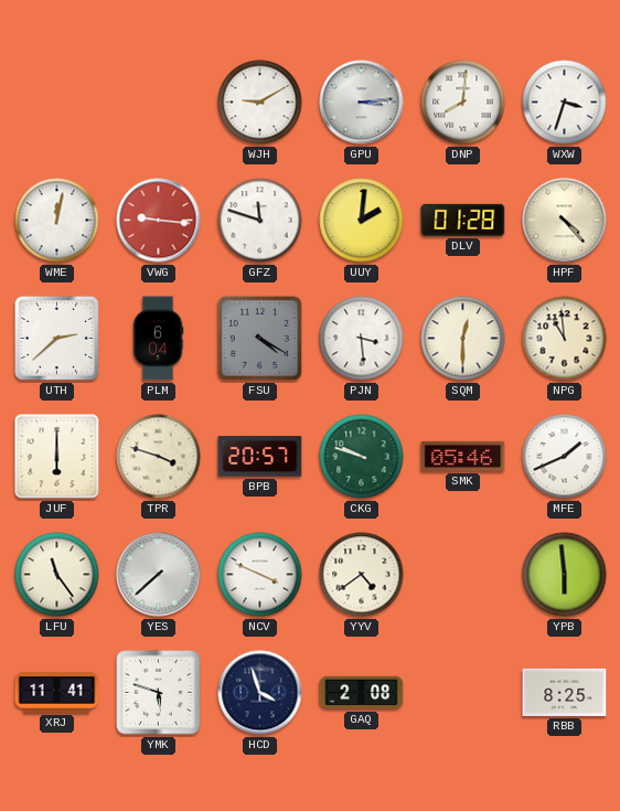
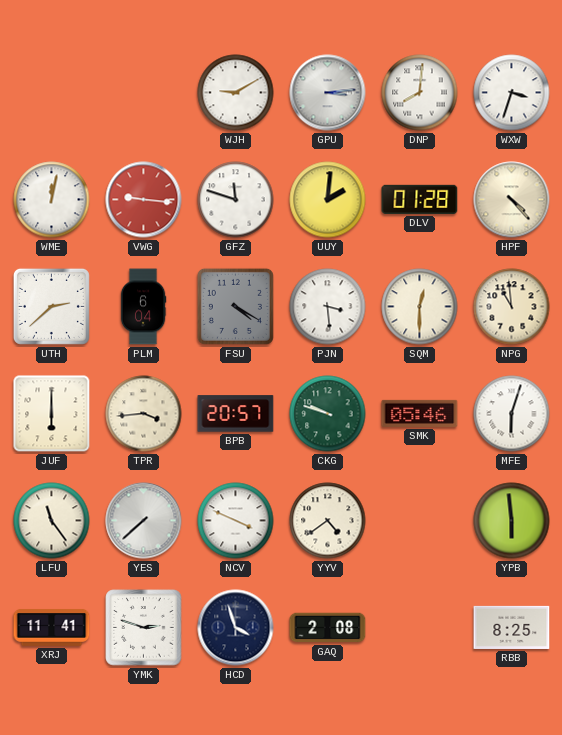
TPR: 3:48 -> 3:44 (144, 414)
MFE: 1:41 -> 6:03 (512, 414)
YMK: 5:48 -> 2:48 (144, 628)
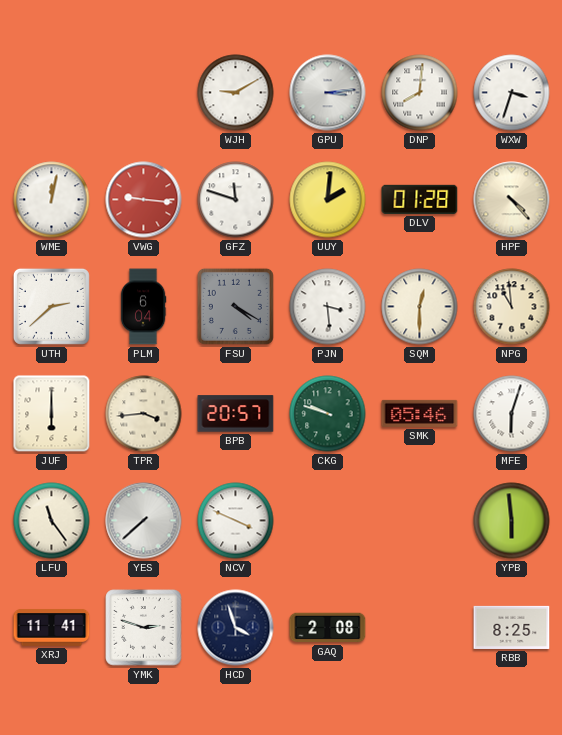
YYV: 4:39 -> none (328, 521)
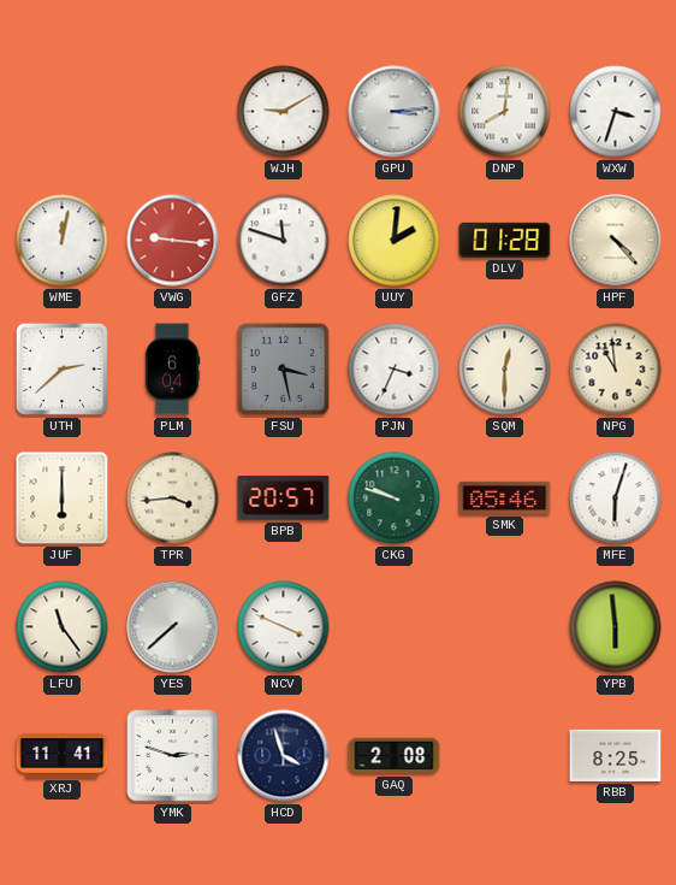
FSU: 4:20 -> 3:28 (283, 368)
PJN: 3:29 -> 3:34 (395, 370)
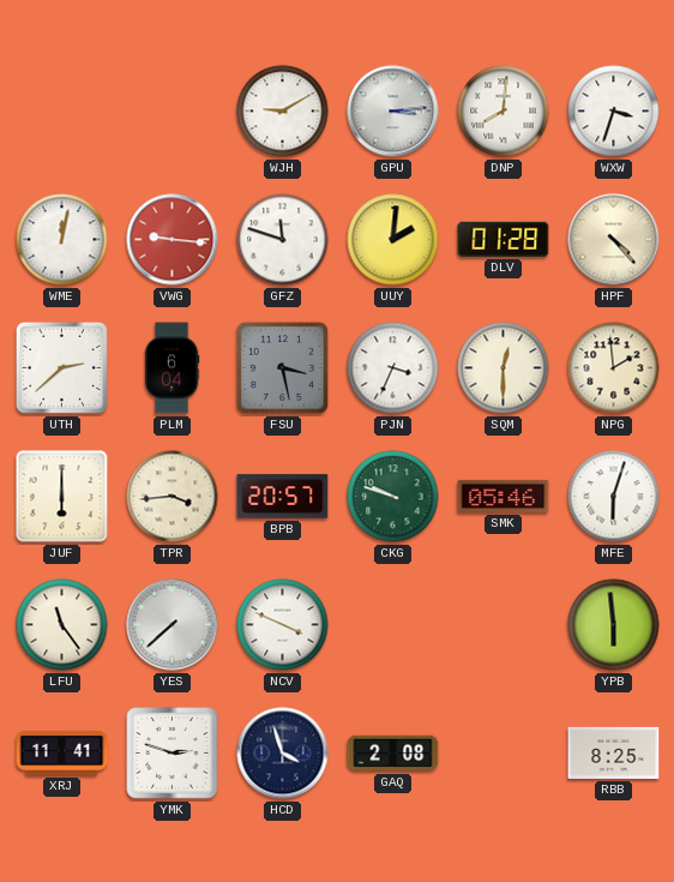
NPG: 10:59 -> 1:59 (614, 368)
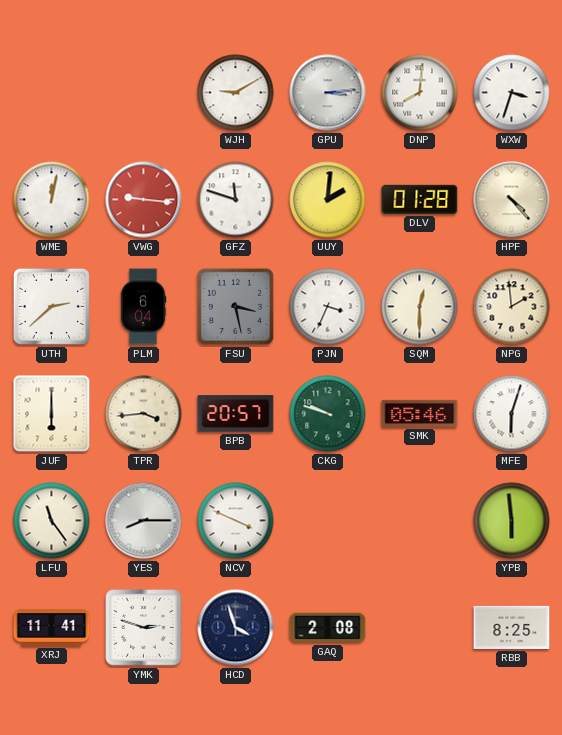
YES: 7:38 -> 8:15 (144, 521)
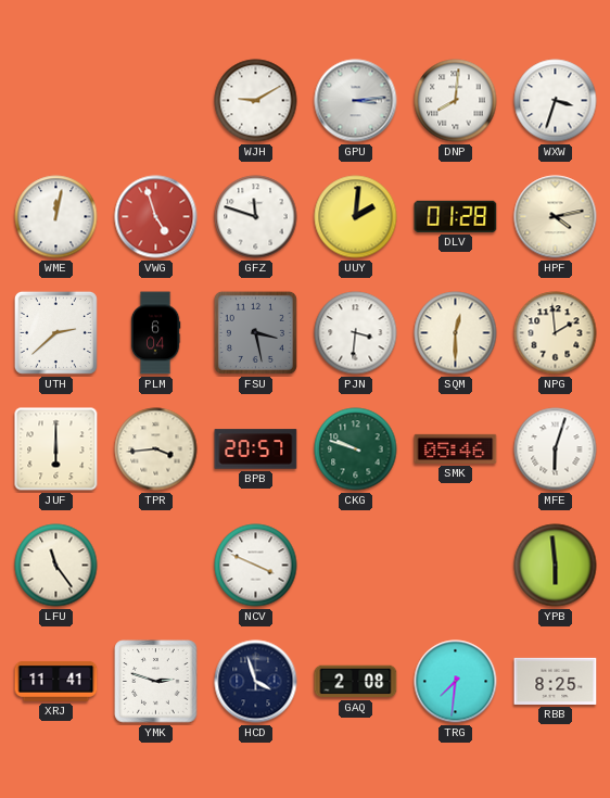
VWG: 9:16 -> 4:57 (156, 217)
HPF: 4:23 -> 4:13 (556, 217)
PJN: 3:34 -> 3:31 (356, 333)
YES: 8:15 -> none (144, 521)
TRG: none -> 7:31 (456, 682)
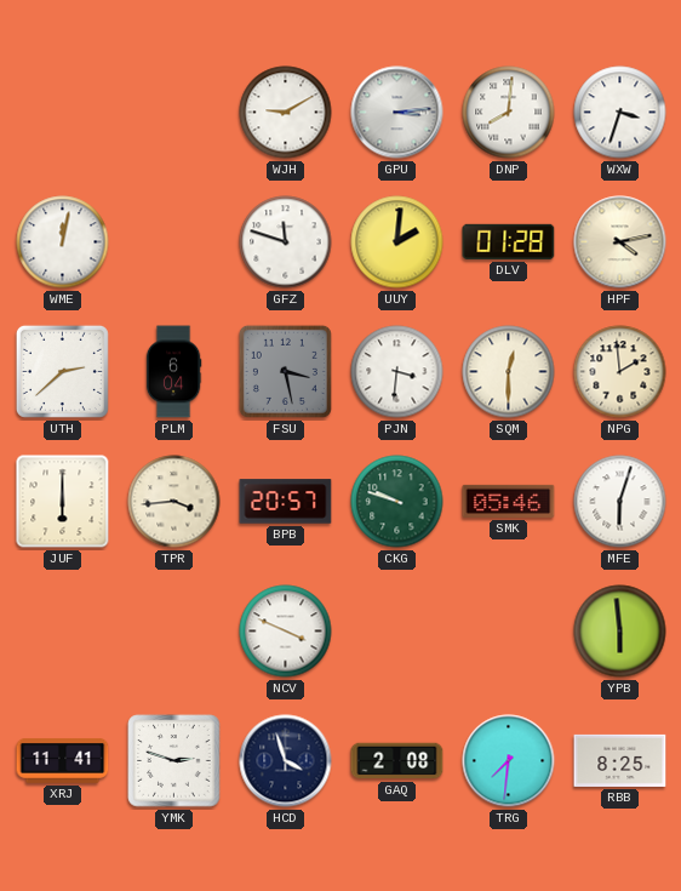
VWG: 4:57 -> none (156, 217)
LFU: 11:24 -> none (56, 566)
